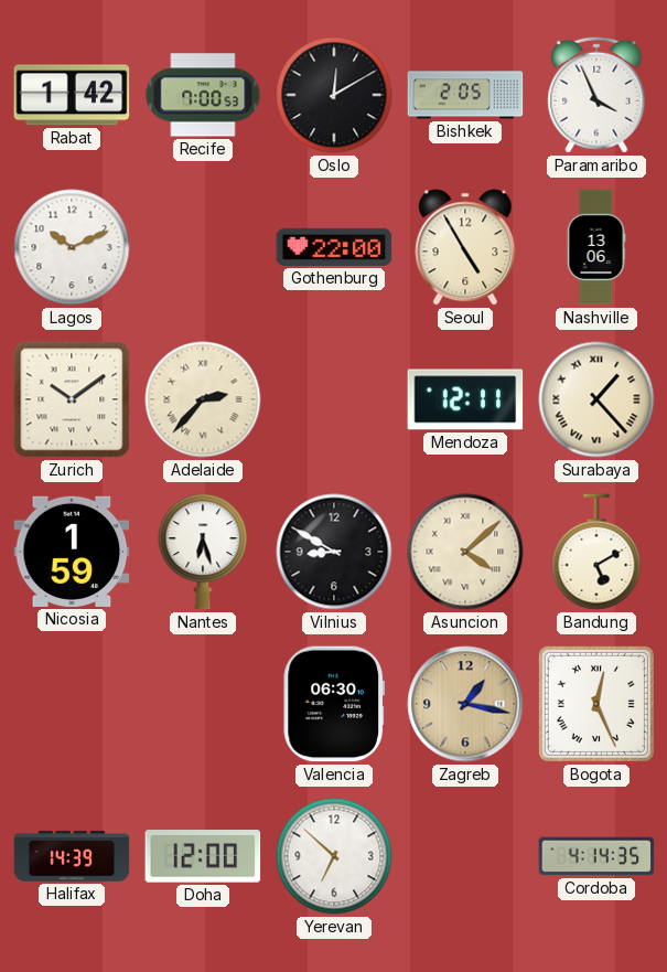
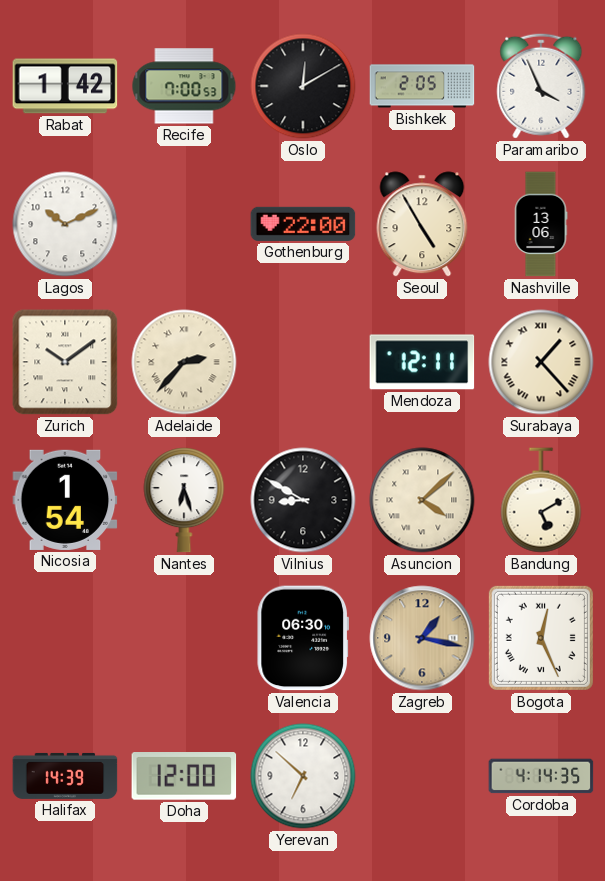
Nicosia: 1:59 -> 1:54 (65, 500)
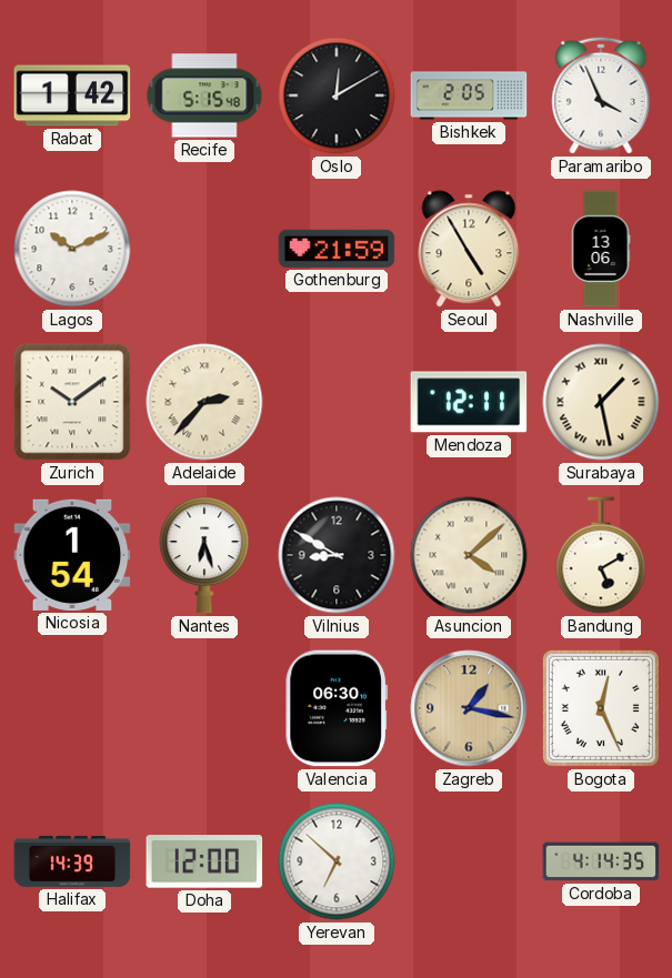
Recife: 7:00 -> 5:15 (204, 95)
Gothenburg: 22:00 -> 21:59 (337, 249)
Surabaya: 1:23 -> 1:28 (601, 402)
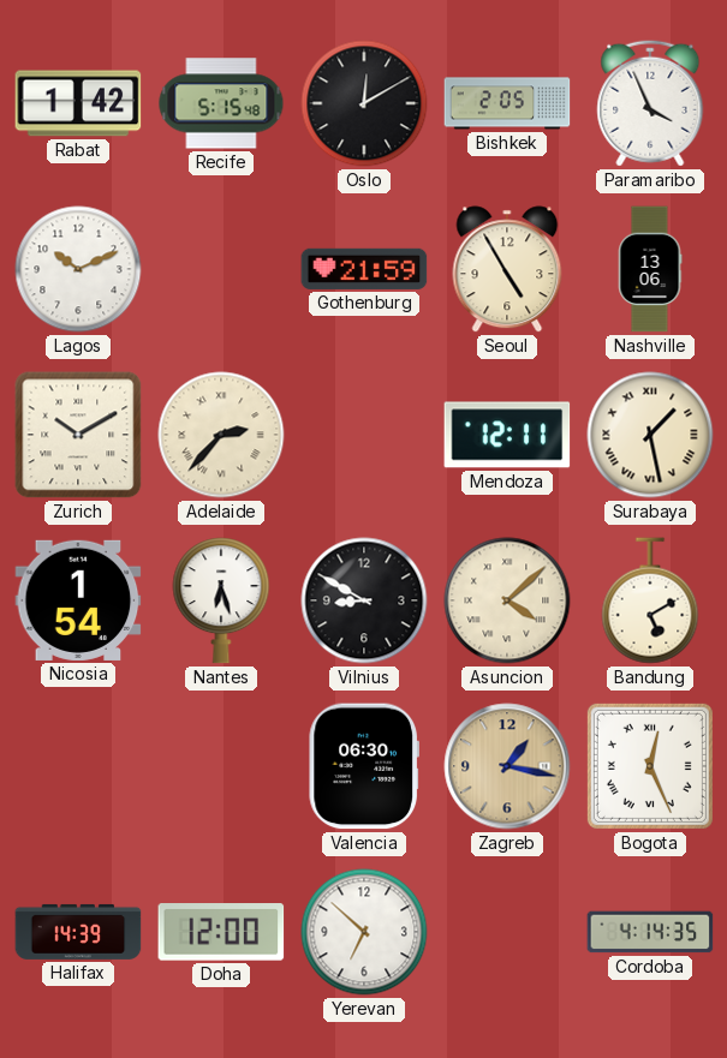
Zurich: 10:09 -> 10:10 (78, 435)
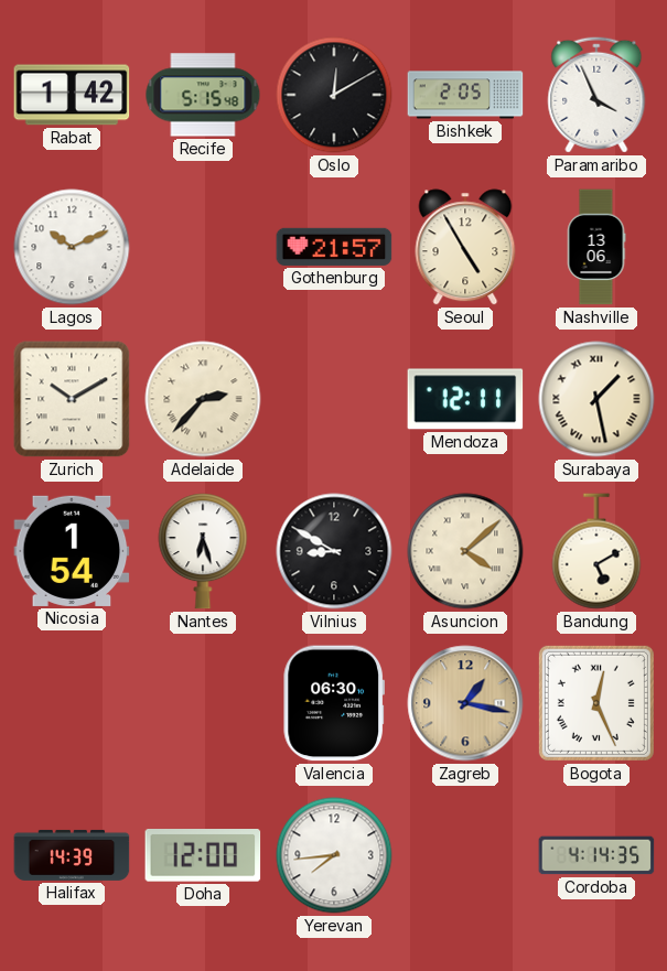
Gothenburg: 21:59 -> 21:57 (334, 247)
Yerevan: 6:52 -> 7:44 (334, 855)
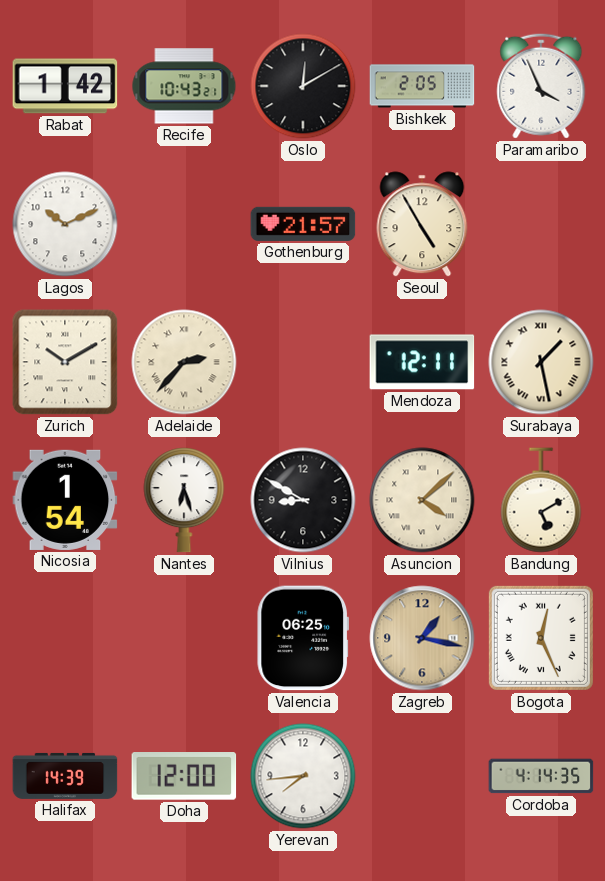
Recife: 5:15 -> 10:43 (184, 86)
Nashville: 13:06 -> none (596, 247)
Valencia: 06:30 -> 06:25 (303, 638)
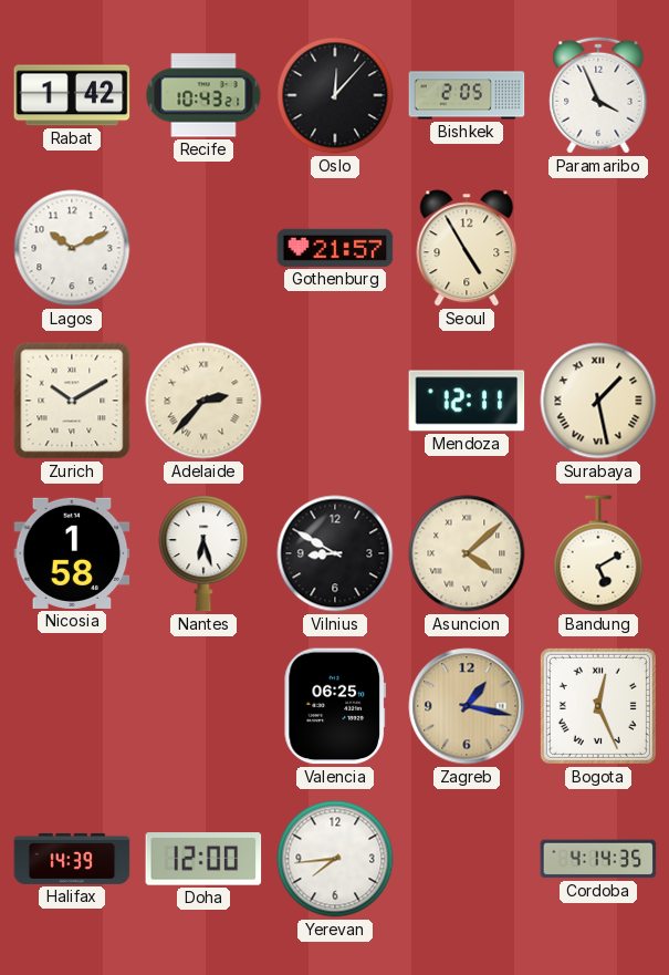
Oslo: 12:10 -> 12:07 (335, 95)
Nicosia: 1:54 -> 1:58 (72, 553)
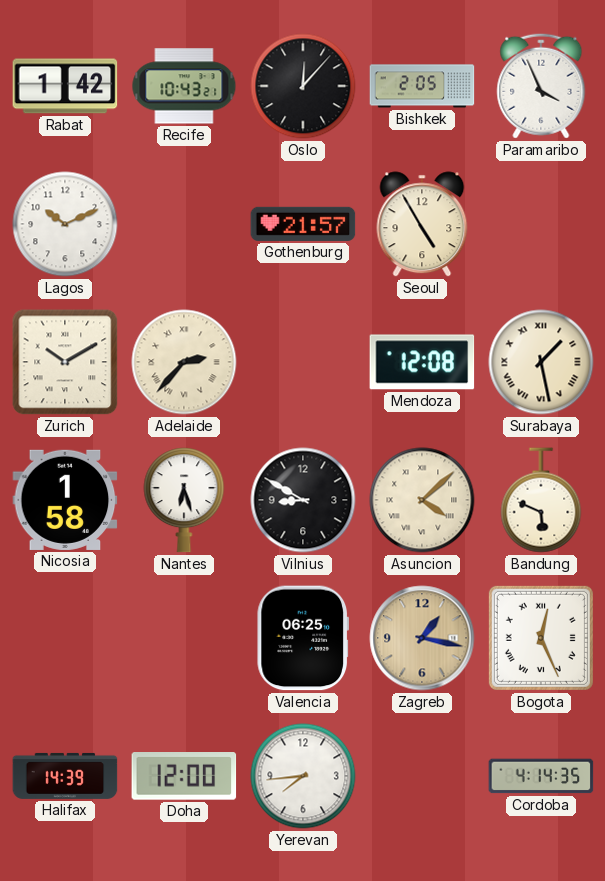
Mendoza: 12:11 -> 12:08 (422, 362)
Bandung: 5:10 -> 5:49 (541, 500)
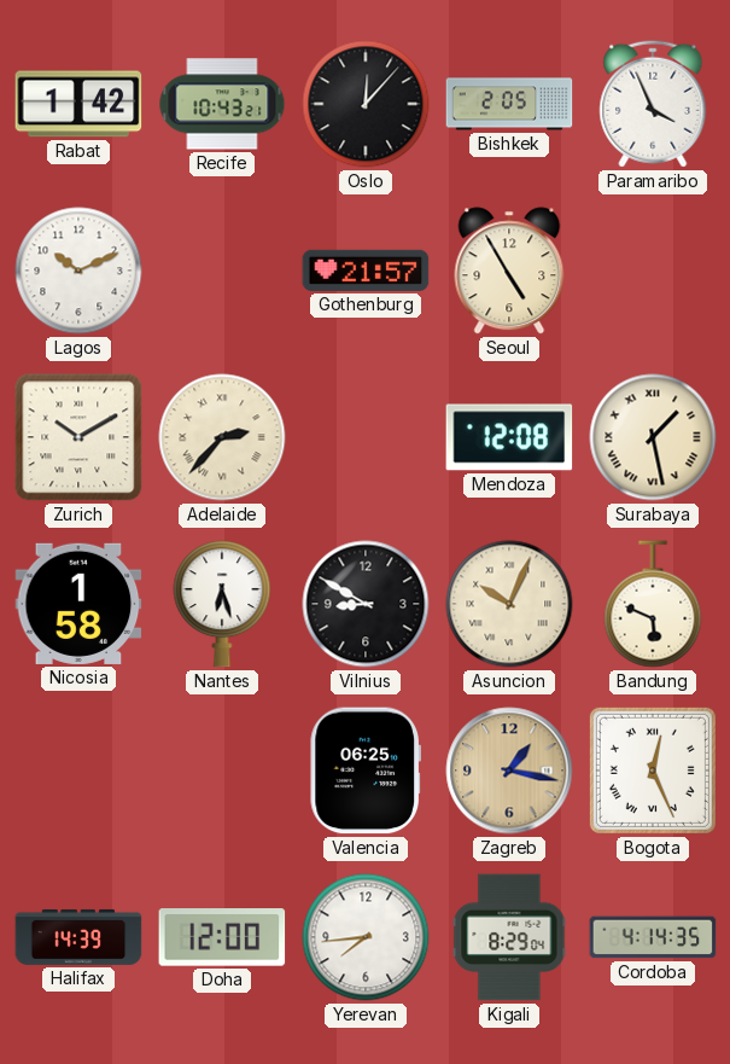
Asuncion: 4:08 -> 10:04 (509, 604)
Kigali: none -> 8:29 (509, 937)
